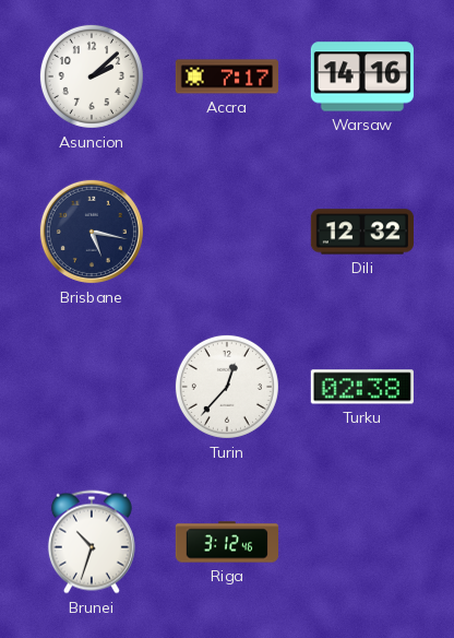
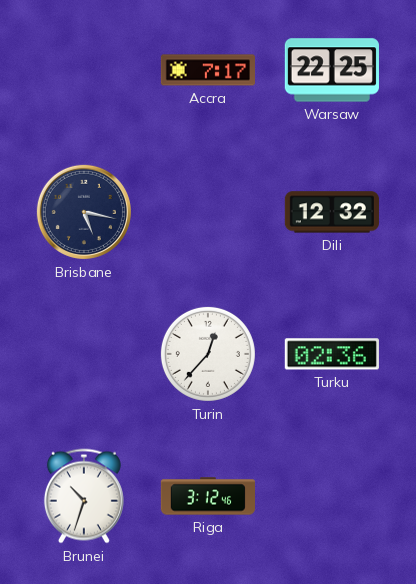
Asuncion: 2:08 -> none (92, 76)
Warsaw: 14:16 -> 22:25 (332, 70)
Turku: 02:38 -> 02:36 (332, 354)
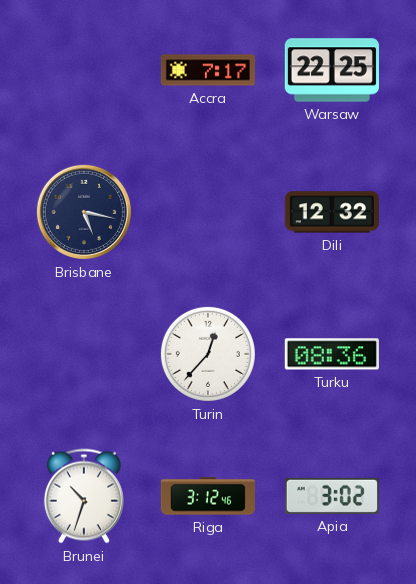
Turku: 02:36 -> 08:36 (332, 354)
Apia: none -> 3:02 (332, 496)
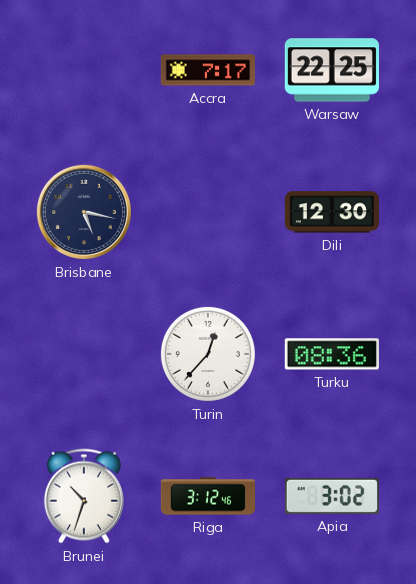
Dili: 12:32 -> 12:30 (332, 212)
